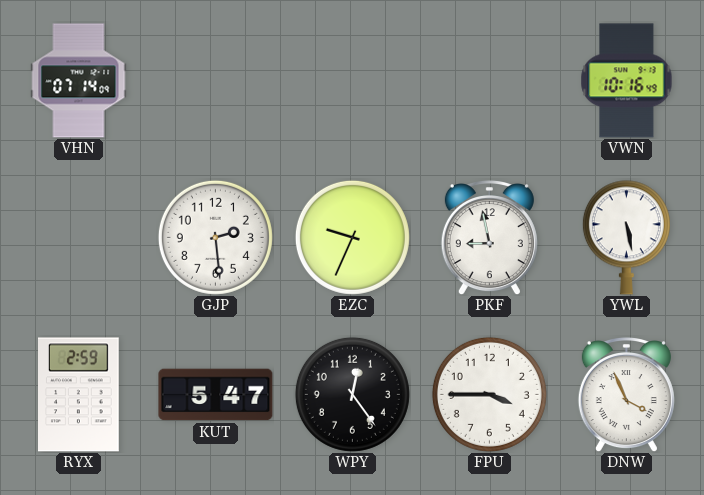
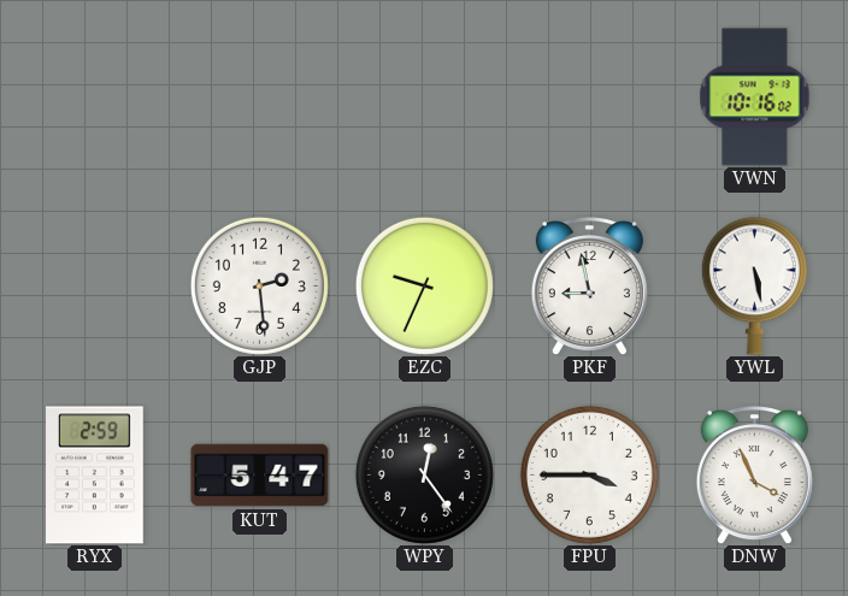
VHN: 07:14 -> none (79, 81)
VWN: 10:16:49 -> 10:16:02 (755, 98)
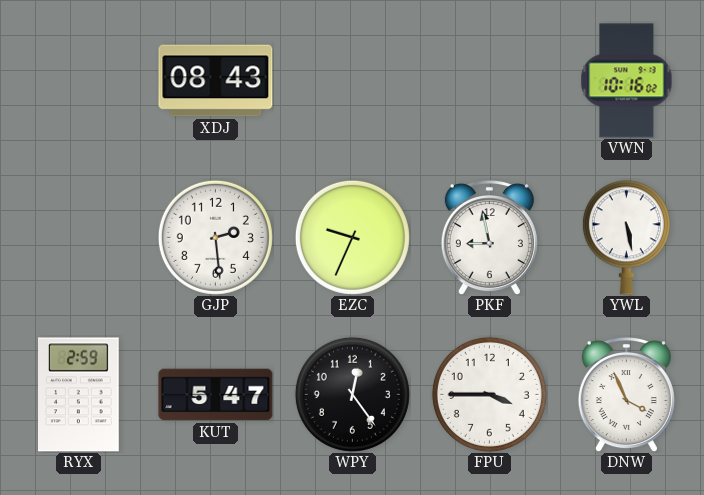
XDJ: none -> 08:43 (216, 81)
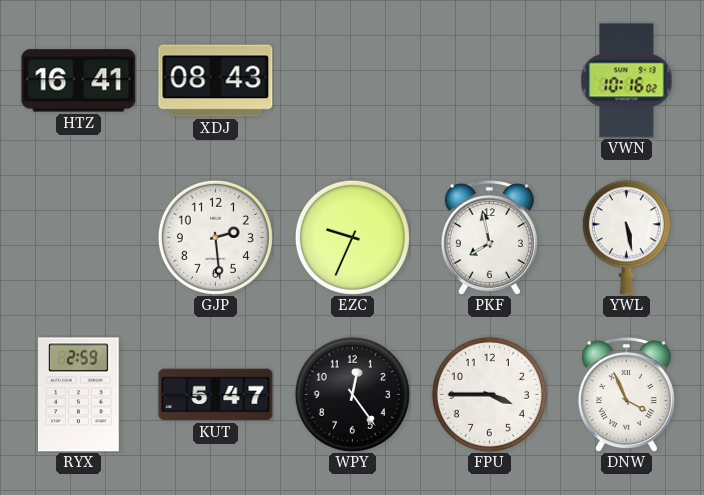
HTZ: none -> 16:41 (79, 81)
PKF: 8:58 -> 7:58 (489, 238)
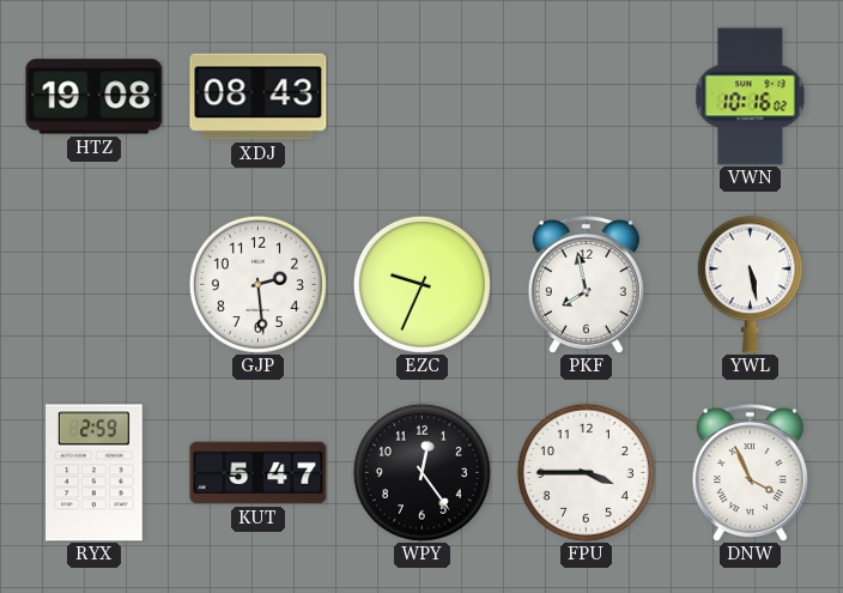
HTZ: 16:41 -> 19:08 (95, 97)
